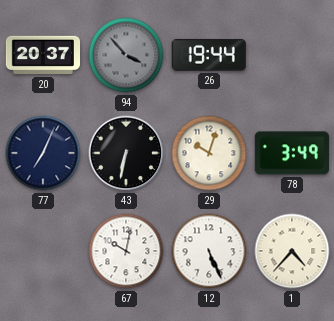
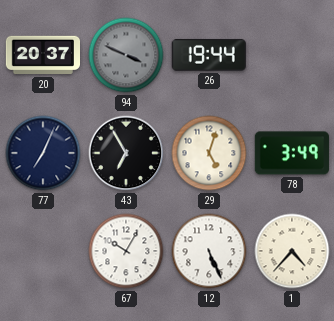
94: 3:53 -> 3:49 (126, 55)
43: 6:32 -> 6:55 (126, 153)
29: 10:03 -> 5:03 (209, 153)
67: 10:02 -> 10:05 (126, 251)
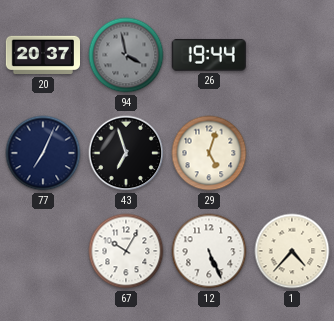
94: 3:49 -> 3:58 (126, 55)
43: 6:55 -> 6:57 (126, 153)
78: 3:49 -> none (292, 153)
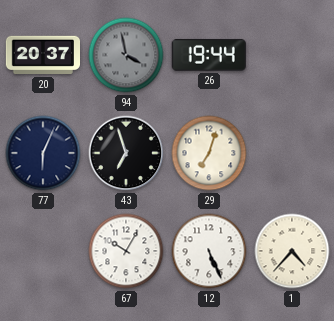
77: 7:04 -> 6:04 (43, 153)
29: 5:03 -> 7:03 (209, 153)
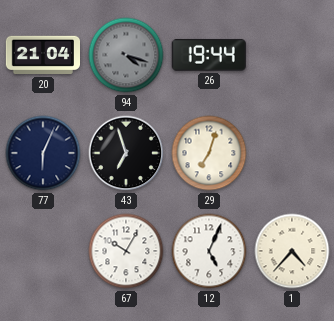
20: 20:37 -> 21:04 (42, 55)
94: 3:58 -> 4:18 (126, 55)
12: 5:26 -> 5:04 (209, 251)
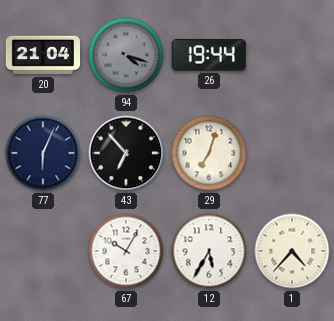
43: 6:57 -> 6:53 (126, 153)
12: 5:04 -> 5:35 (209, 251)
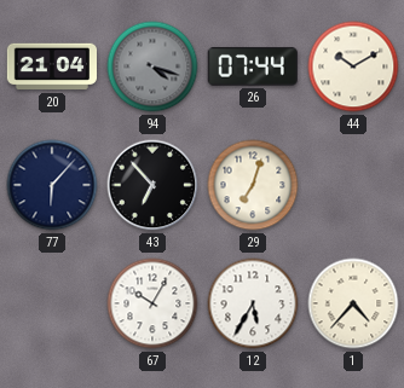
26: 19:44 -> 07:44 (253, 66)
44: none -> 10:10 (353, 66)
77: 6:04 -> 6:07 (52, 185)
